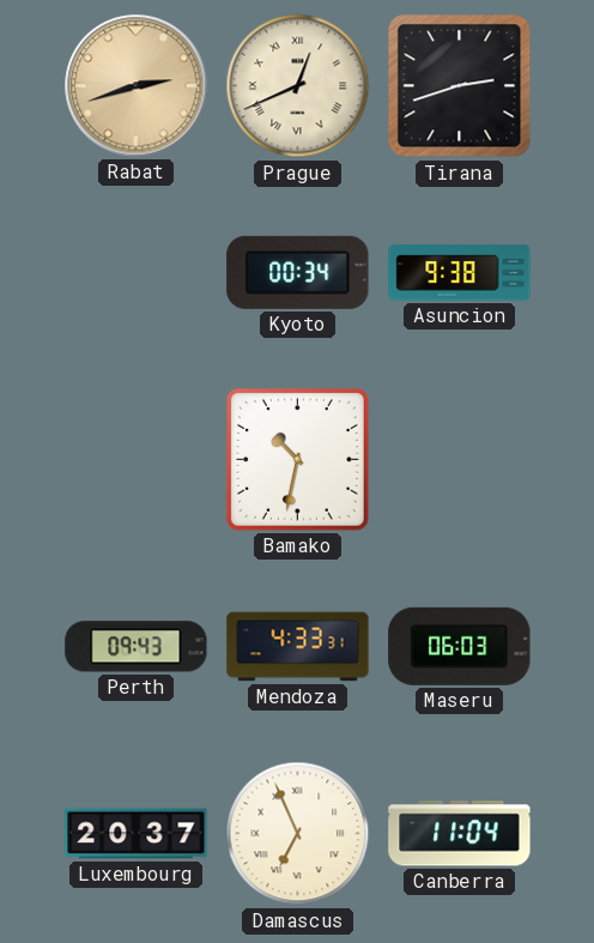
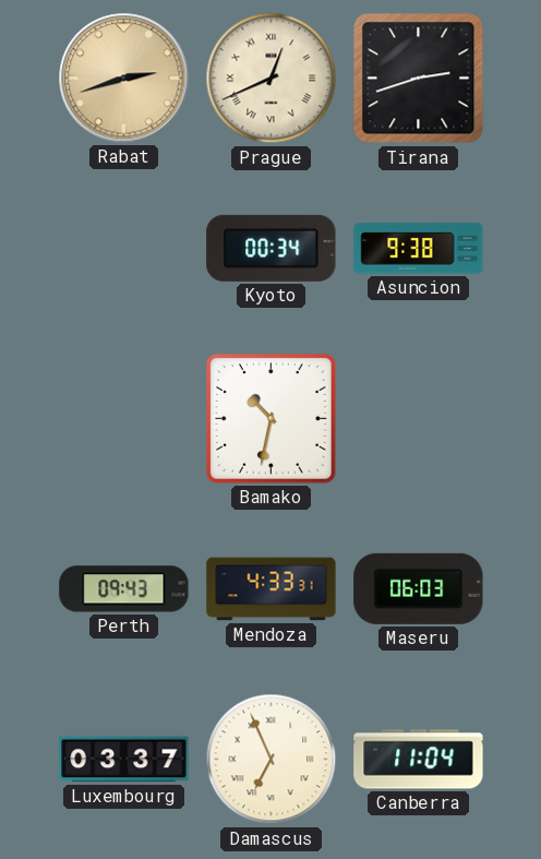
Luxembourg: 20:37 -> 03:37 (124, 760)
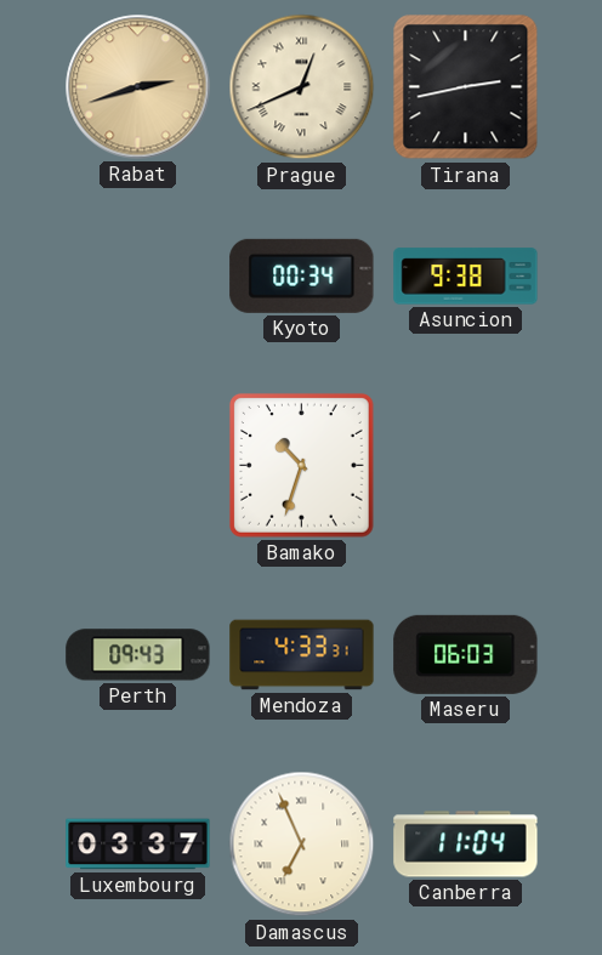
Tirana: 2:42 -> 2:43 (466, 87)
Bamako: 10:32 -> 10:33 (301, 465)
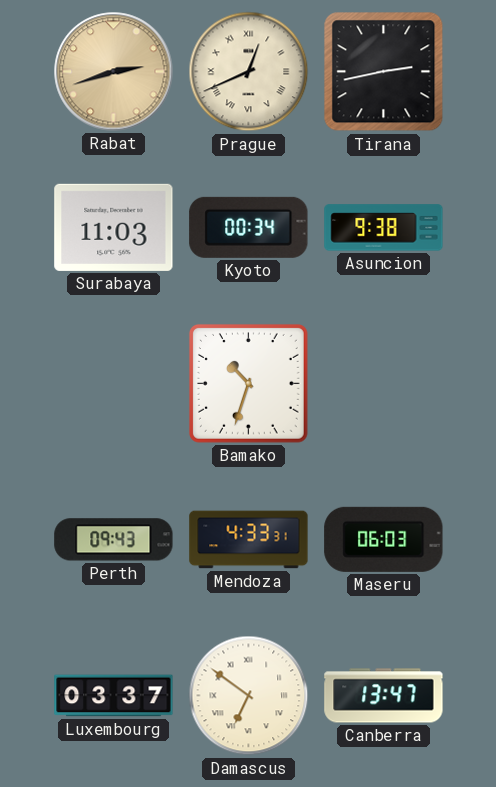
Surabaya: none -> 11:03 (114, 227)
Damascus: 6:56 -> 6:51 (249, 696)
Canberra: 11:04 -> 13:47 (384, 696)
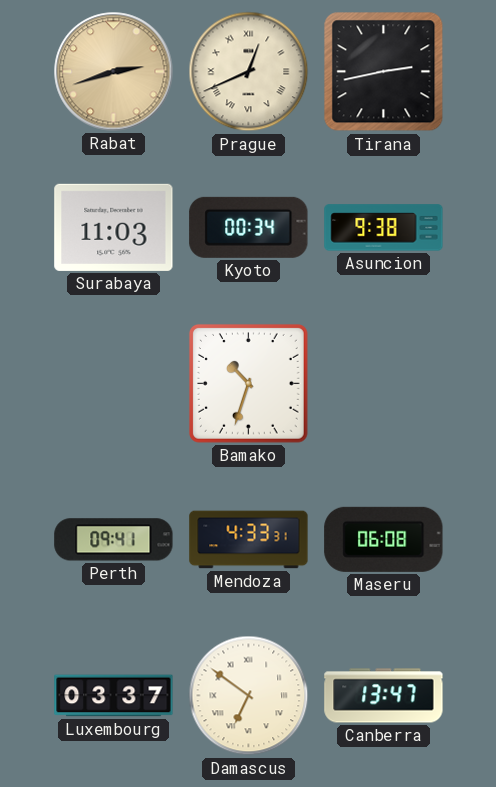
Perth: 09:43 -> 09:41 (114, 540)
Maseru: 06:03 -> 06:08 (384, 539)
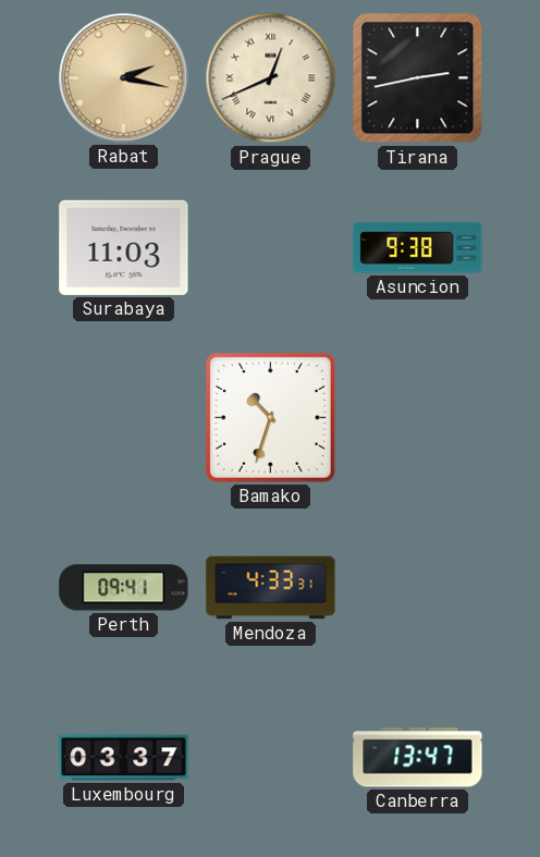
Rabat: 2:42 -> 2:17 (124, 78)
Kyoto: 00:34 -> none (249, 227)
Maseru: 06:08 -> none (384, 539)
Damascus: 6:51 -> none (249, 696)
